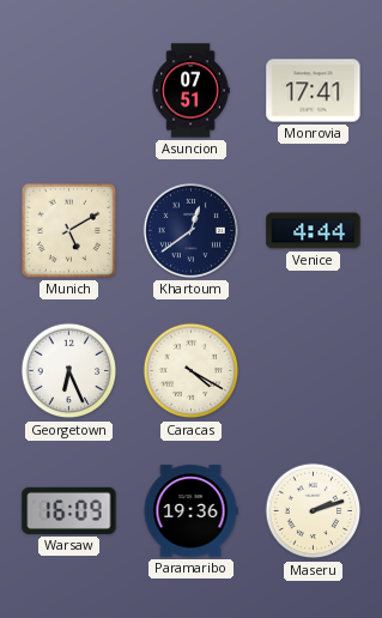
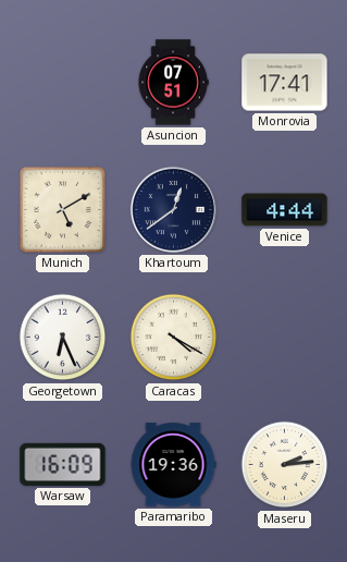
Maseru: 2:12 -> 2:14 (285, 465)
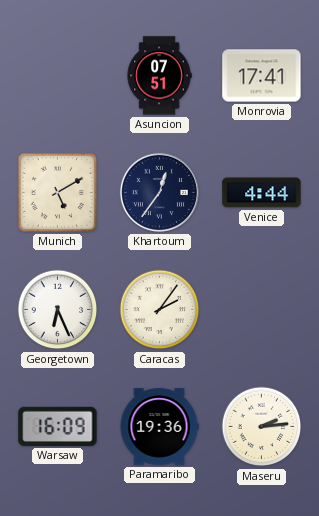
Khartoum: 12:39 -> 12:36 (159, 192)
Caracas: 4:20 -> 2:06 (160, 310)
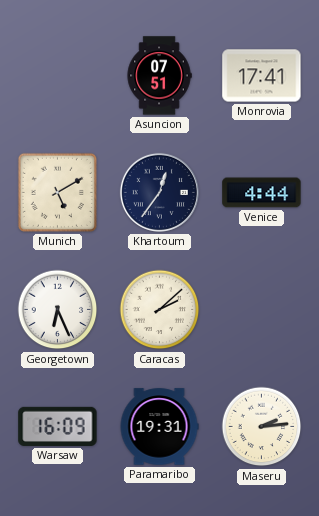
Caracas: 2:06 -> 2:08 (160, 310)
Paramaribo: 19:36 -> 19:31 (159, 427)
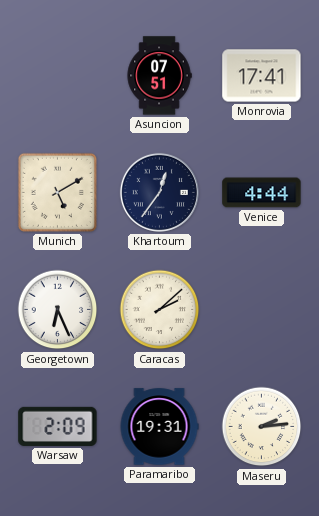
Warsaw: 16:09 -> 2:09 (58, 426)
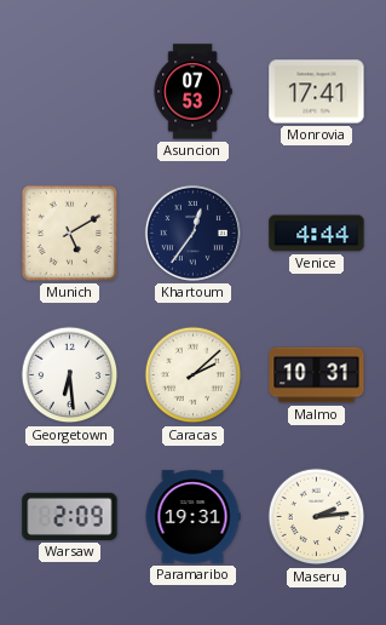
Asuncion: 07:51 -> 07:53 (192, 92)
Georgetown: 6:26 -> 6:29 (70, 375)
Malmo: none -> 10:31 (317, 375)
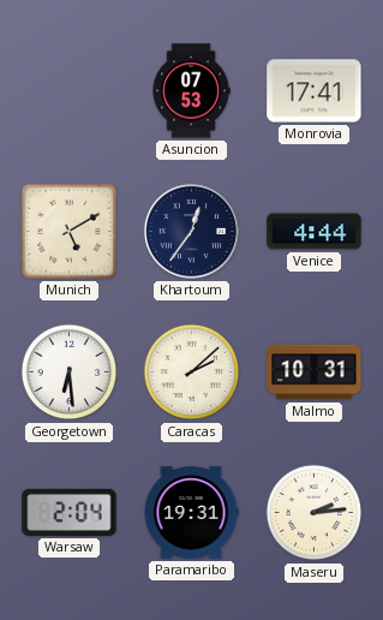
Warsaw: 2:09 -> 2:04 (70, 512)
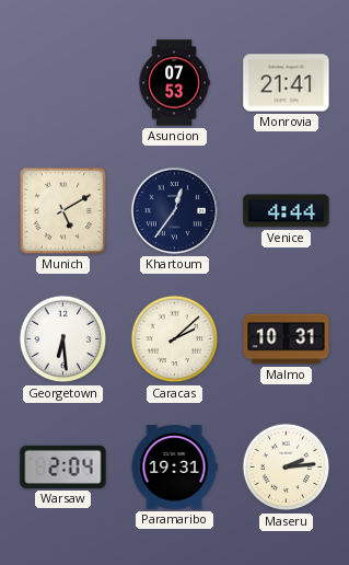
Monrovia: 17:41 -> 21:41 (287, 83)
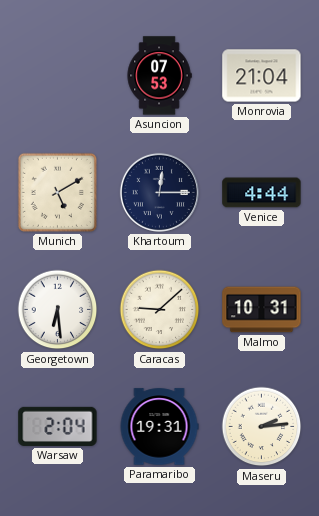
Monrovia: 21:41 -> 21:04 (262, 76)
Khartoum: 12:36 -> 12:15 (159, 192)
Caracas: 2:08 -> 9:08 (160, 310)
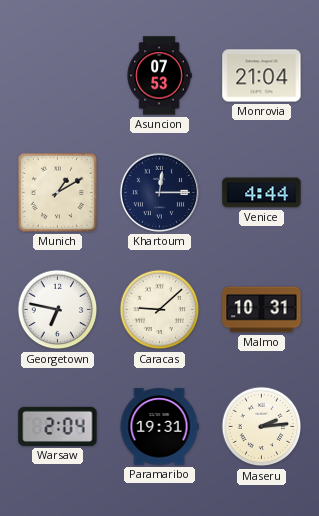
Munich: 5:10 -> 1:10 (57, 192)
Georgetown: 6:29 -> 6:47 (58, 310)
